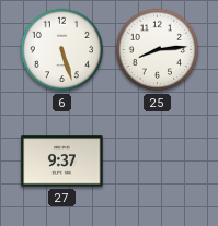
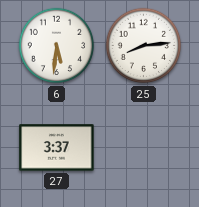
6: 5:27 -> 5:31 (57, 46)
27: 9:37 -> 3:37 (57, 148)
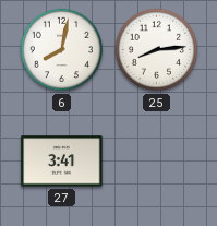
6: 5:31 -> 8:02 (62, 50)
27: 3:37 -> 3:41 (62, 162)
